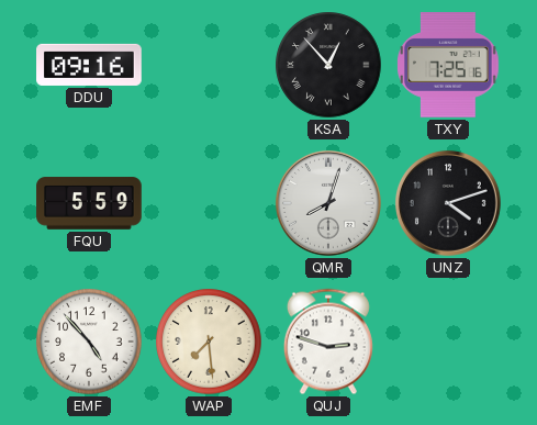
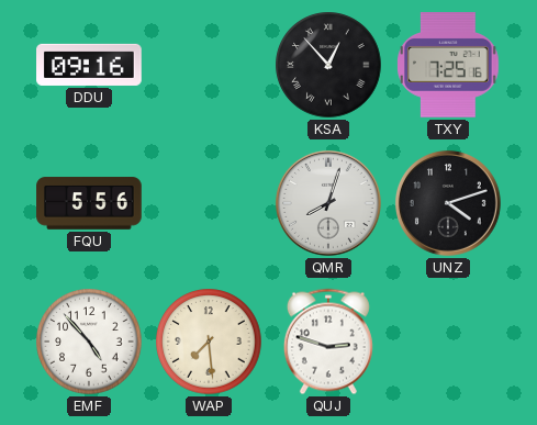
FQU: 5:59 -> 5:56 (89, 203)
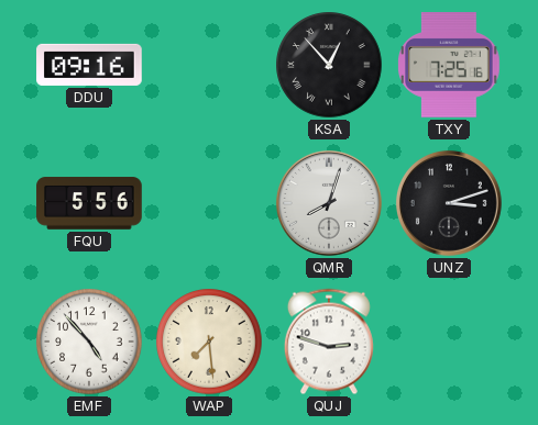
UNZ: 4:12 -> 3:12 (449, 203)
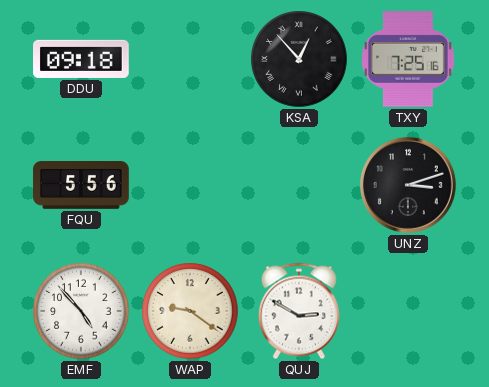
DDU: 09:16 -> 09:18 (81, 59)
QMR: 8:03 -> none (329, 203)
WAP: 7:29 -> 9:21 (190, 311)
QUJ: 2:48 -> 2:50 (299, 311)
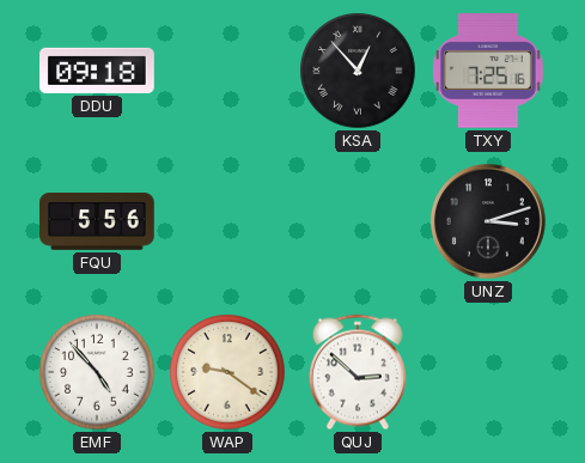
QUJ: 2:50 -> 2:52 (358, 372)
